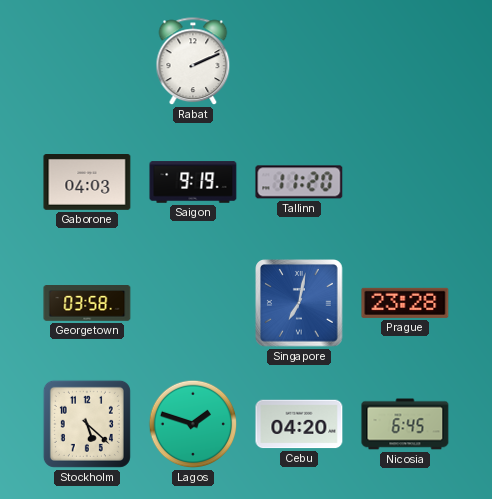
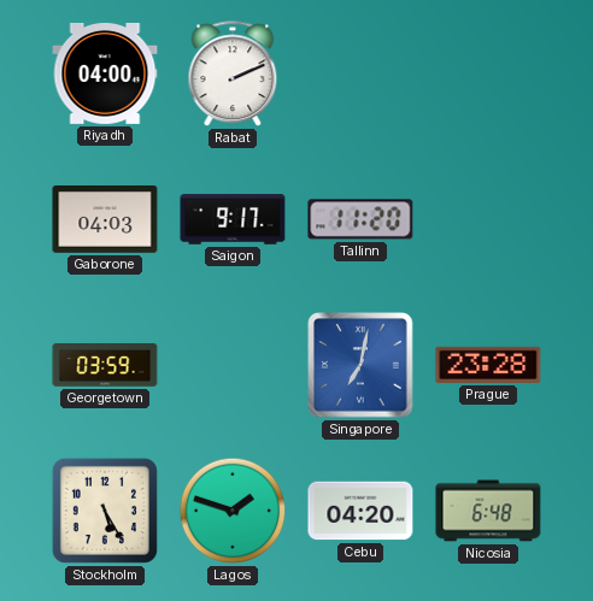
Riyadh: none -> 04:00 (105, 73)
Saigon: 9:19 -> 9:17 (233, 219)
Georgetown: 03:58 -> 03:59 (105, 366)
Stockholm: 5:22 -> 5:25 (105, 511)
Nicosia: 6:45 -> 6:48 (488, 511)
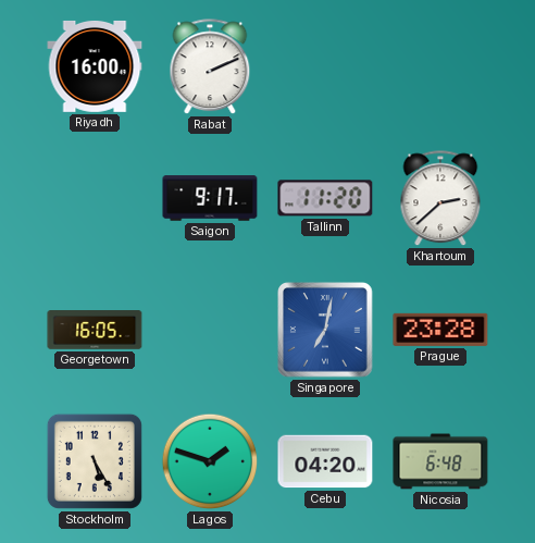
Riyadh: 04:00 -> 16:00 (95, 66)
Gaborone: 04:03 -> none (105, 220)
Khartoum: none -> 2:38 (440, 199)
Georgetown: 03:59 -> 16:05 (95, 331)
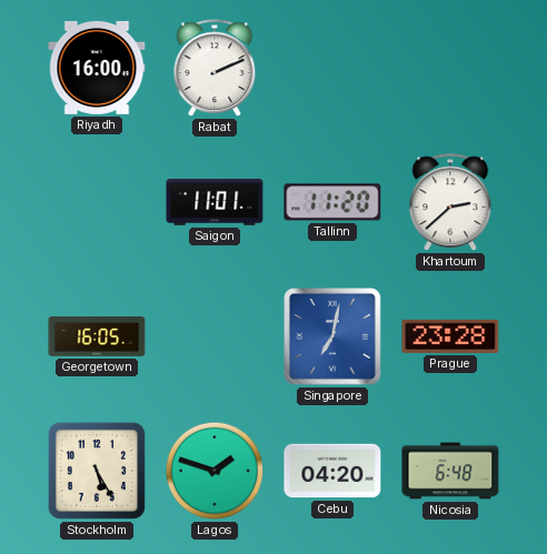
Saigon: 9:17 -> 11:01 (215, 202)
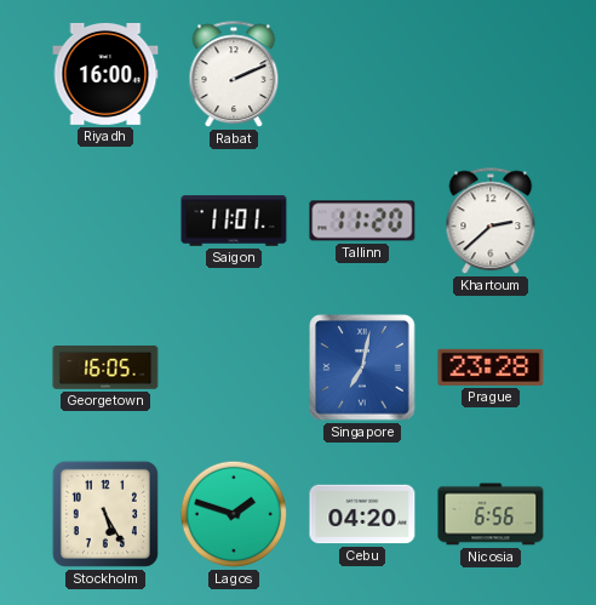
Nicosia: 6:48 -> 6:56 (491, 514)
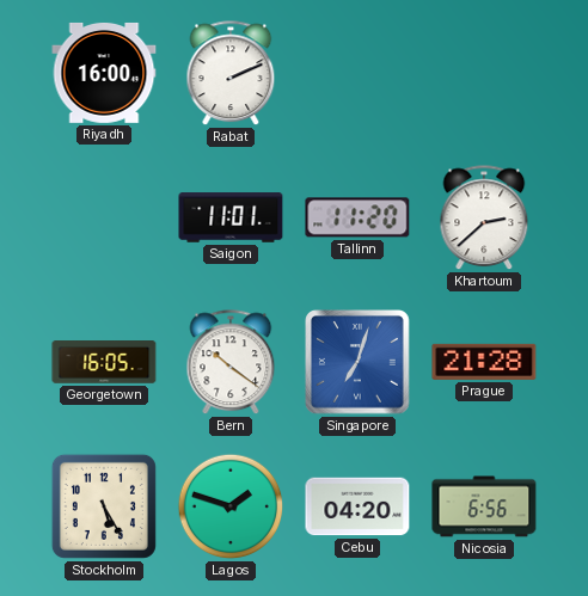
Bern: none -> 10:21 (231, 363)
Singapore: 7:02 -> 7:03 (357, 362)
Prague: 23:28 -> 21:28 (484, 362)
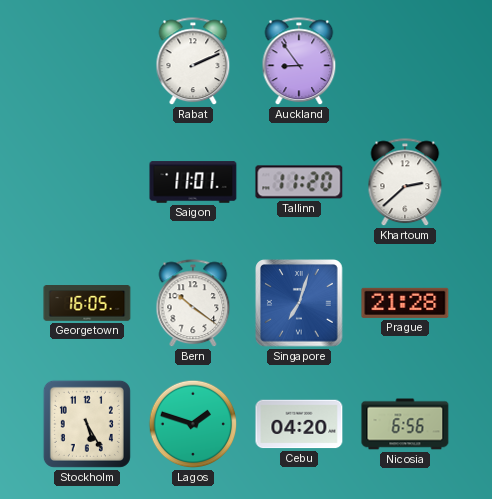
Riyadh: 16:00 -> none (104, 73)
Auckland: none -> 8:54 (299, 62)
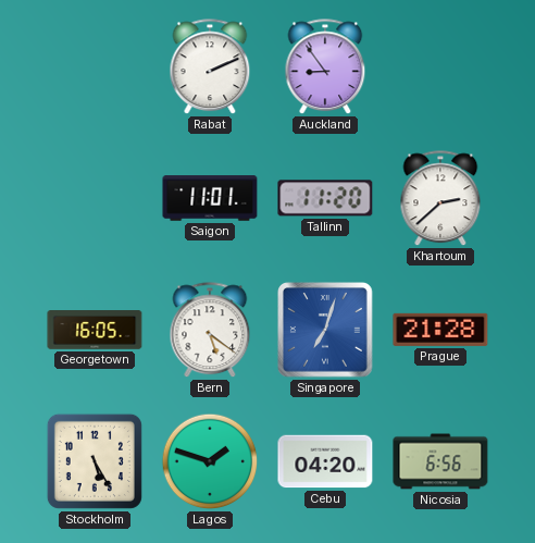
Bern: 10:21 -> 5:21 (210, 331)
